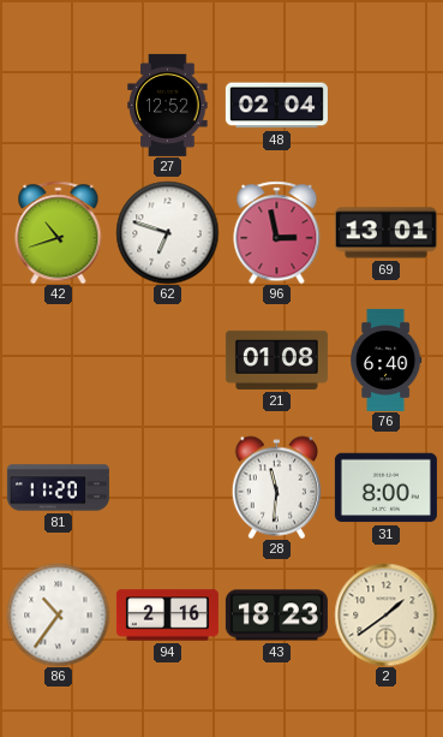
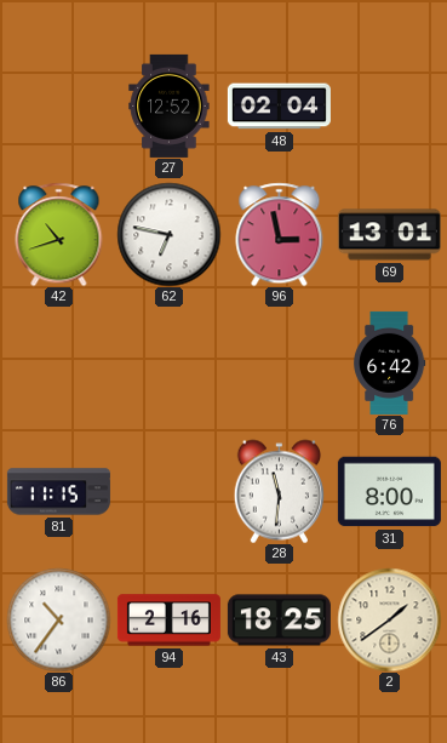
62: 6:48 -> 6:47 (168, 234)
21: 01:08 -> none (276, 359)
76: 6:40 -> 6:42 (390, 362)
81: 11:20 -> 11:15 (58, 492)
43: 18:23 -> 18:25 (279, 621)
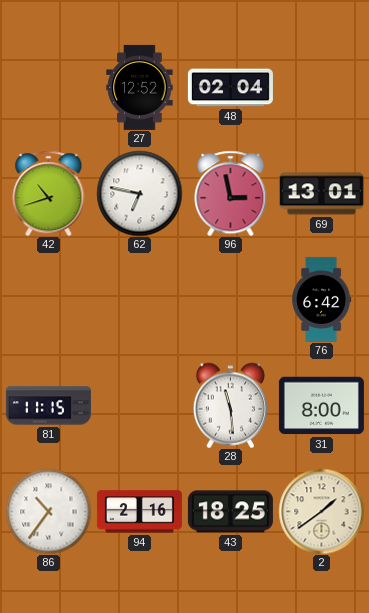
28: 11:31 -> 11:29 (230, 405)
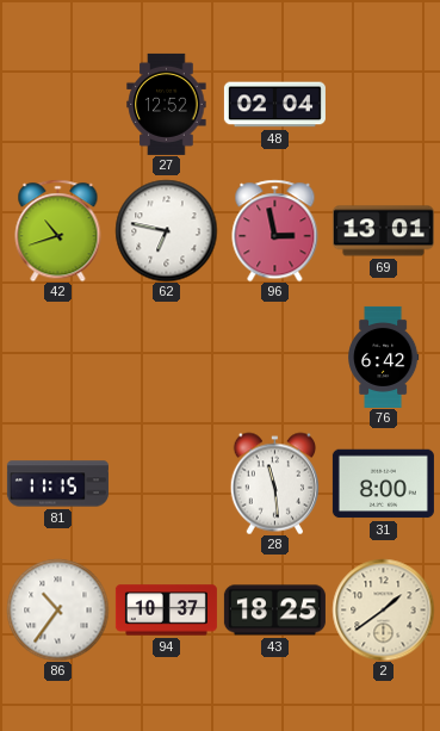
94: 2:16 -> 10:37 (166, 611)
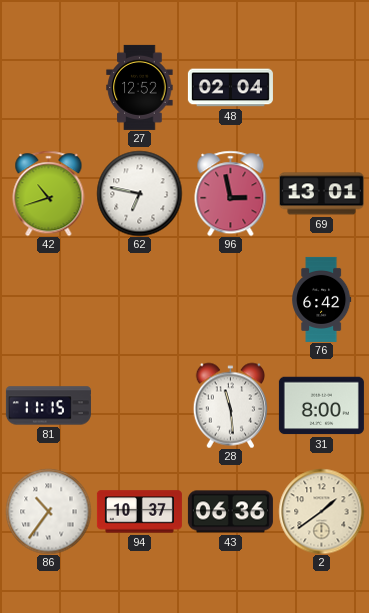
43: 18:25 -> 06:36 (230, 512)
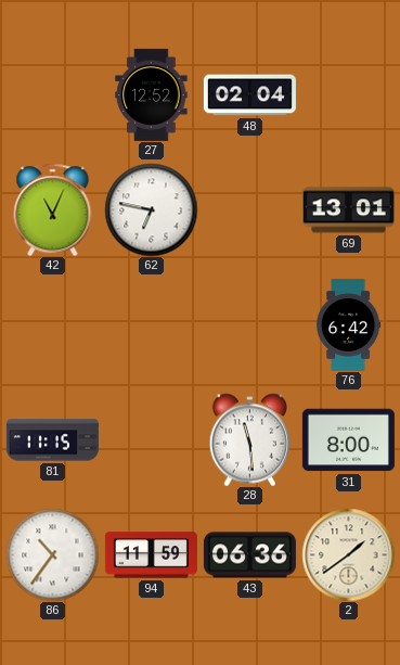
42: 10:42 -> 11:04 (53, 209)
96: 2:58 -> none (231, 193)
94: 10:37 -> 11:59 (151, 555)
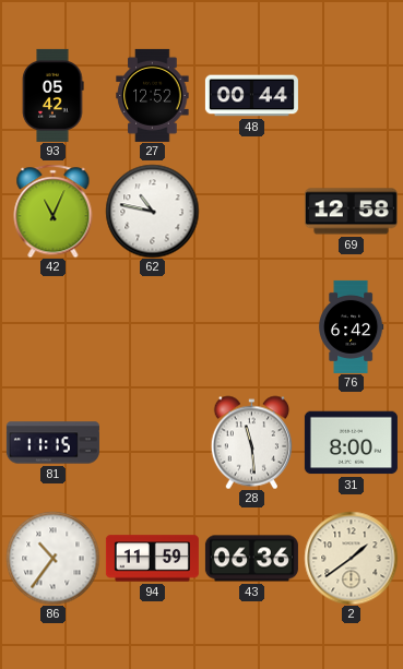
93: none -> 05:42 (52, 95)
48: 02:04 -> 00:44 (251, 96)
62: 6:47 -> 10:47 (152, 211)
69: 13:01 -> 12:58 (351, 212)
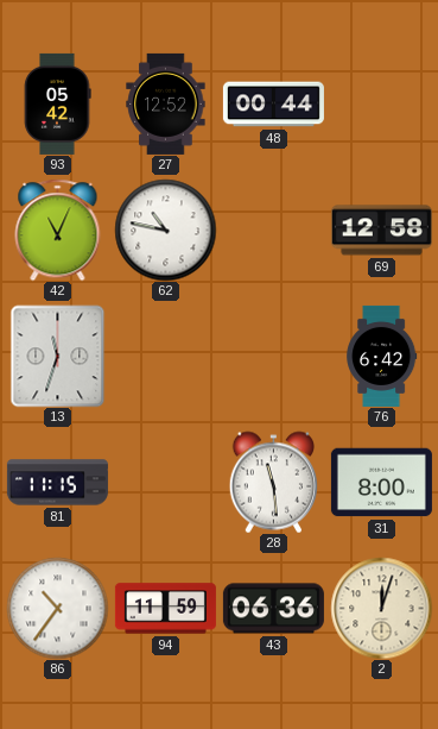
13: none -> 11:33 (58, 356)
2: 1:39 -> 12:03 (381, 608)
